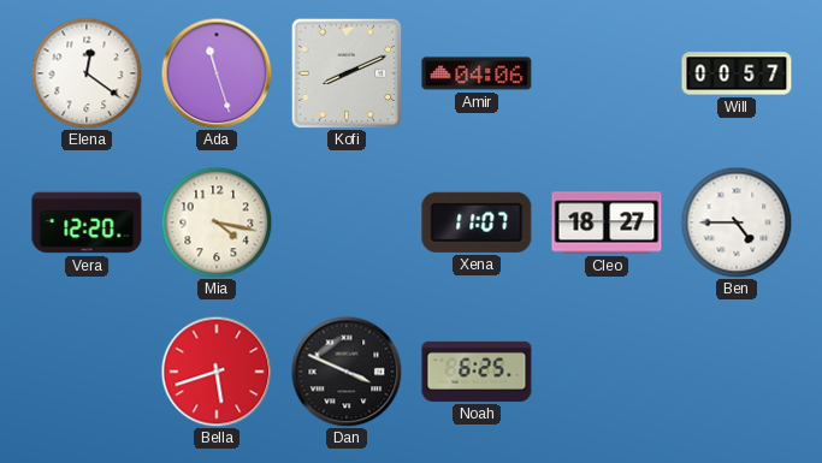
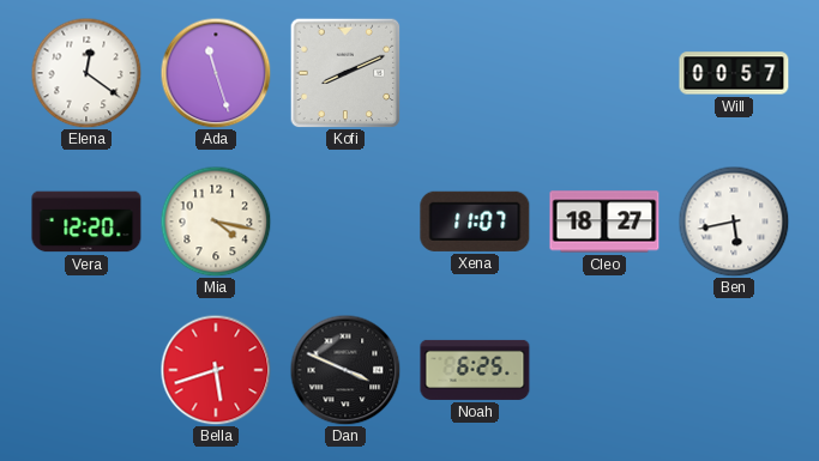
Amir: 04:06 -> none (477, 73)
Ben: 4:45 -> 5:43 (734, 222)
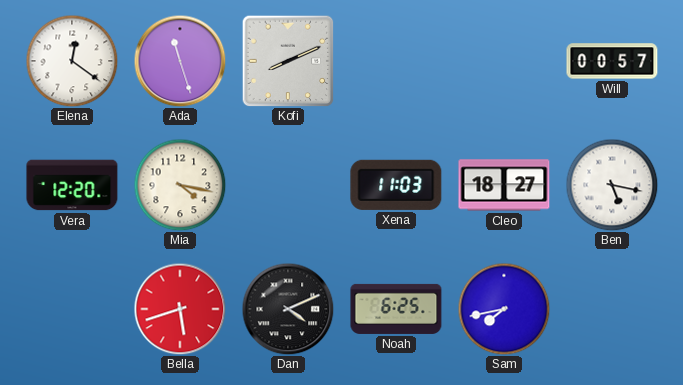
Xena: 11:07 -> 11:03 (396, 185)
Ben: 5:43 -> 5:17 (612, 185)
Dan: 3:49 -> 4:11 (288, 309)
Sam: none -> 7:43 (504, 309)
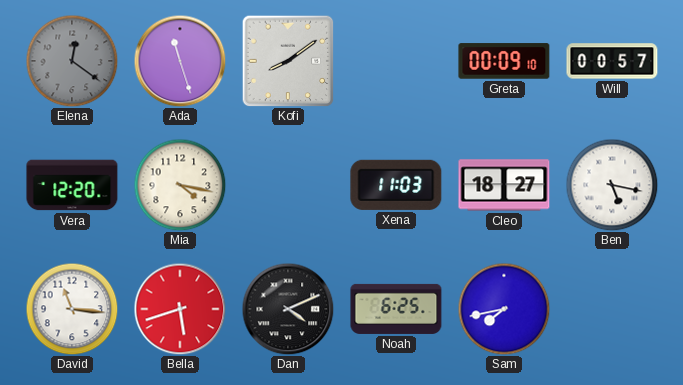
Elena dial: white -> grey (72, 61)
Kofi: 8:11 -> 8:09 (288, 61)
Greta: none -> 00:09 (504, 61)
David: none -> 11:16 (72, 309)
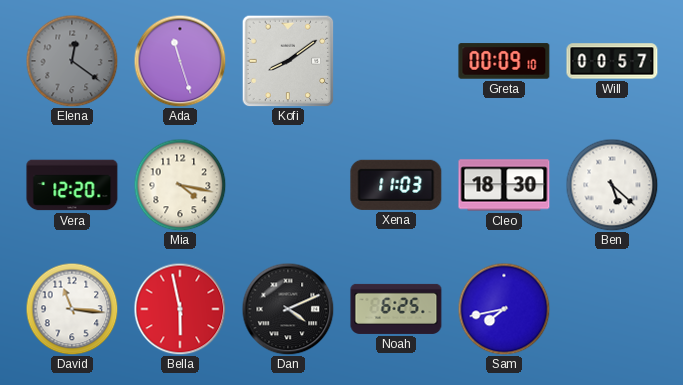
Cleo: 18:27 -> 18:30 (504, 185)
Ben: 5:17 -> 5:22 (612, 185)
Bella: 5:42 -> 5:58 (180, 309)
